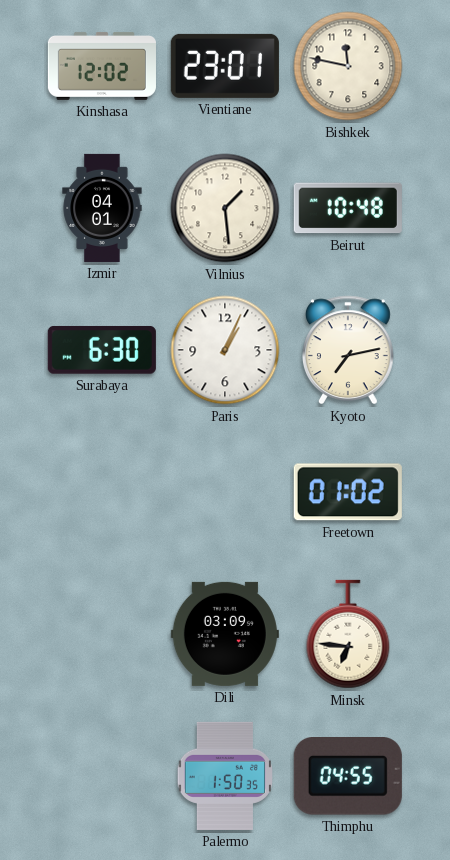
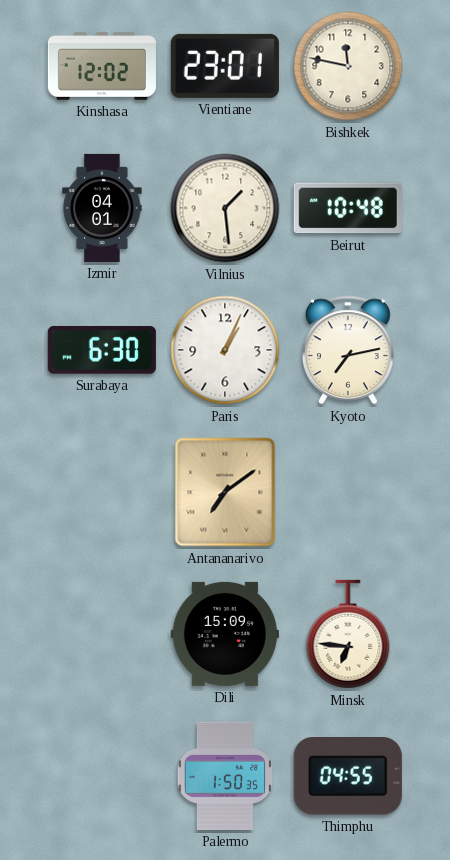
Antananarivo: none -> 7:09 (225, 492)
Freetown: 01:02 -> none (348, 492)
Dili: 03:09 -> 15:09 (225, 634)
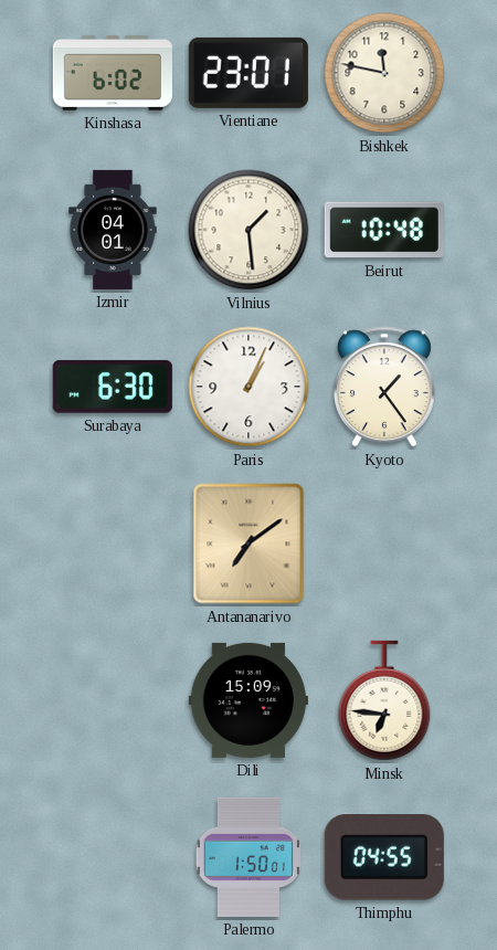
Kinshasa: 12:02 -> 6:02 (113, 73)
Kyoto: 7:13 -> 1:24 (384, 387)
Palermo: 1:50:35 -> 1:50:01 (248, 857)
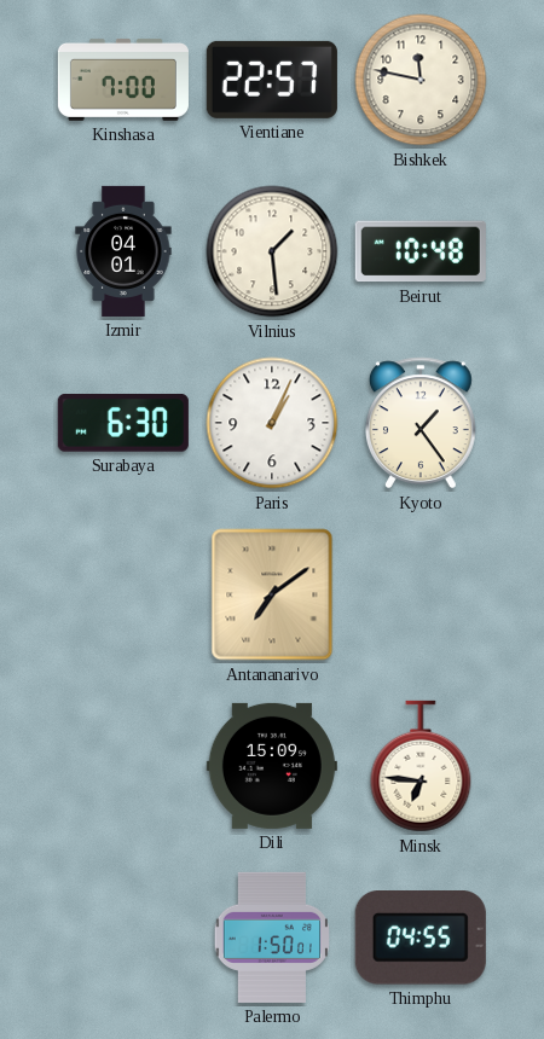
Kinshasa: 6:02 -> 7:00 (123, 80)
Vientiane: 23:01 -> 22:57 (272, 80)
